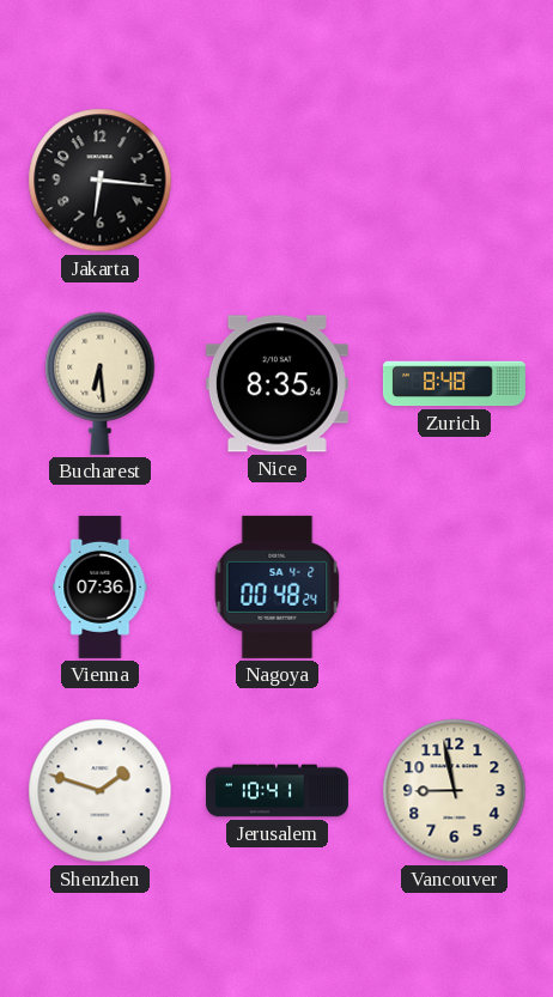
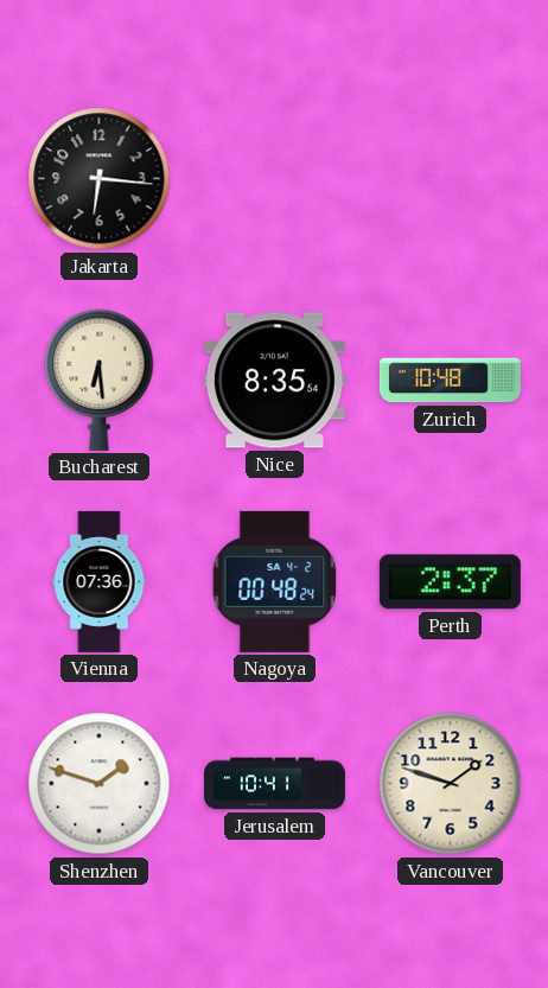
Zurich: 8:48 -> 10:48 (450, 381)
Perth: none -> 2:37 (450, 582)
Vancouver: 8:58 -> 1:48 (451, 784)
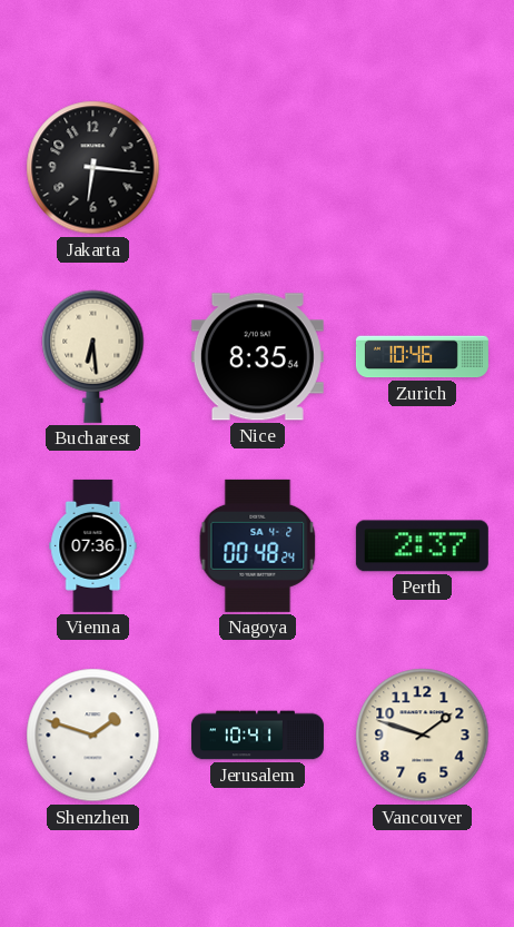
Zurich: 10:48 -> 10:46 (422, 357)
